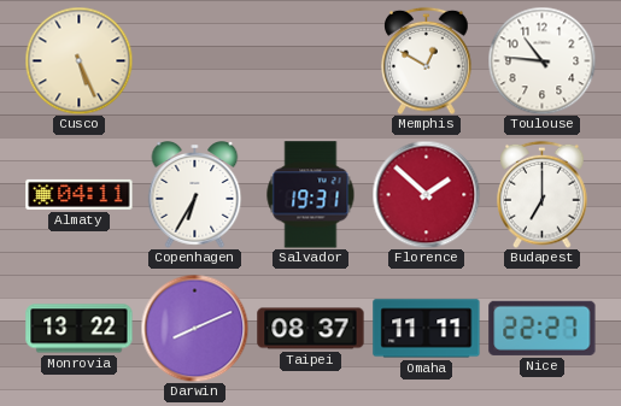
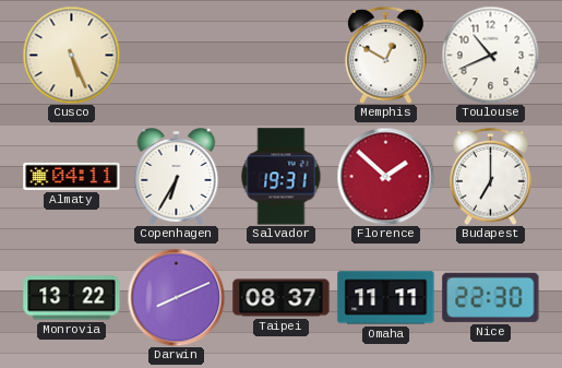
Toulouse: 10:46 -> 10:41 (490, 55)
Nice: 22:27 -> 22:30 (491, 297)
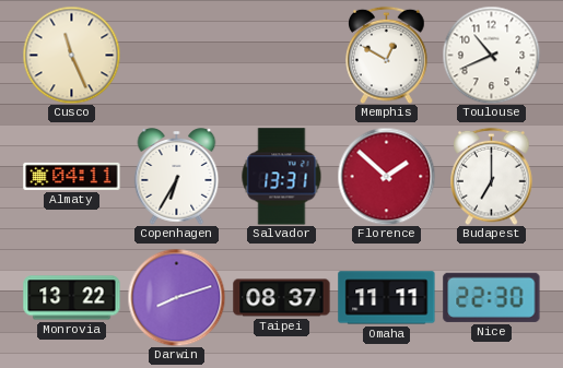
Cusco: 5:26 -> 11:26 (71, 55)
Salvador: 19:31 -> 13:31 (282, 177)
Darwin: 8:11 -> 8:12 (176, 297)
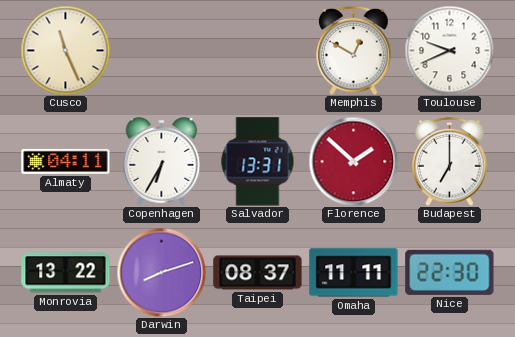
Toulouse: 10:41 -> 9:41 (449, 50)
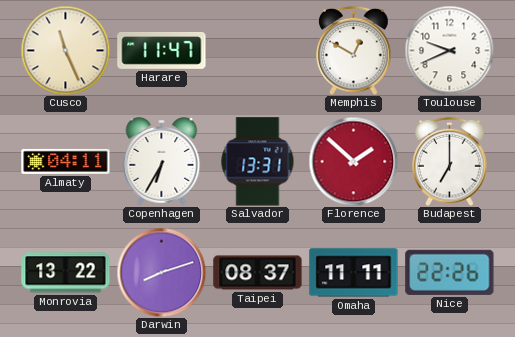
Harare: none -> 11:47 (162, 51)
Nice: 22:30 -> 22:26 (450, 272)
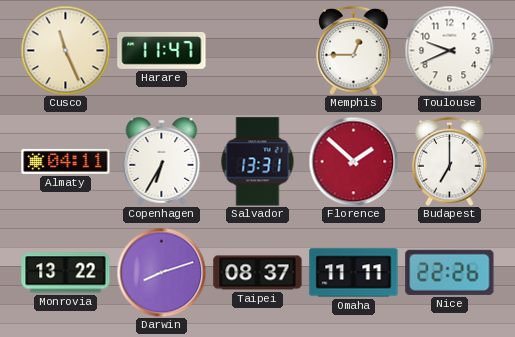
Memphis: 12:50 -> 12:45 (354, 50)
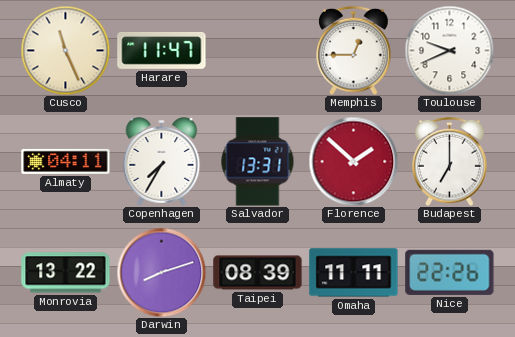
Copenhagen: 6:35 -> 7:35 (162, 162)
Taipei: 08:37 -> 08:39 (258, 273)
